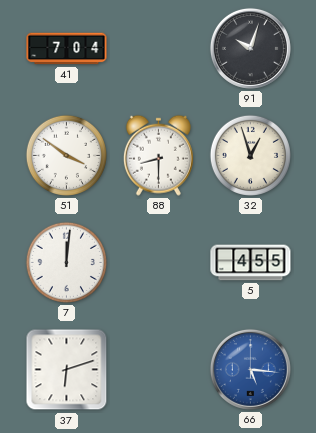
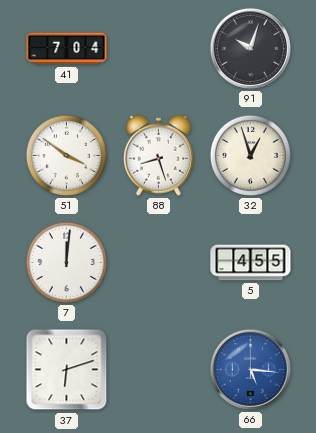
88: 8:30 -> 8:27 (158, 155)
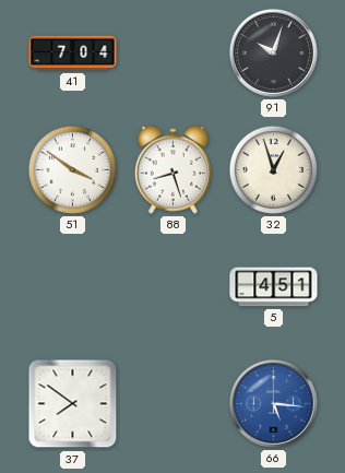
7: 12:01 -> none (66, 262)
5: 4:55 -> 4:51 (274, 287)
37: 6:12 -> 7:51 (73, 404)
